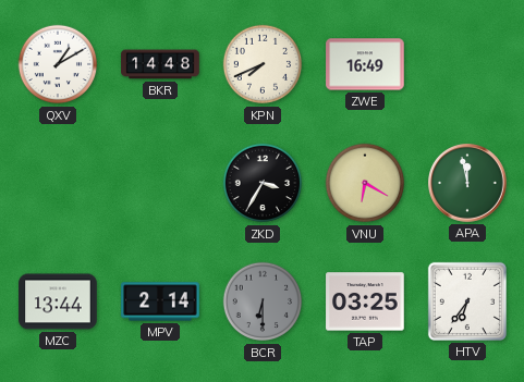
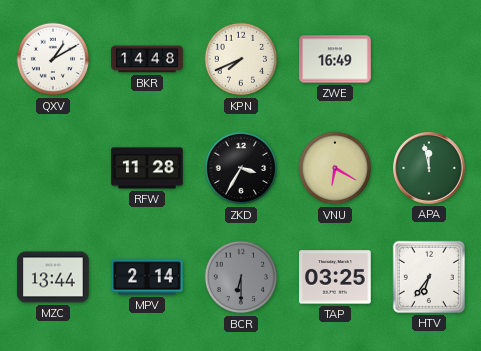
RFW: none -> 11:28 (147, 168)
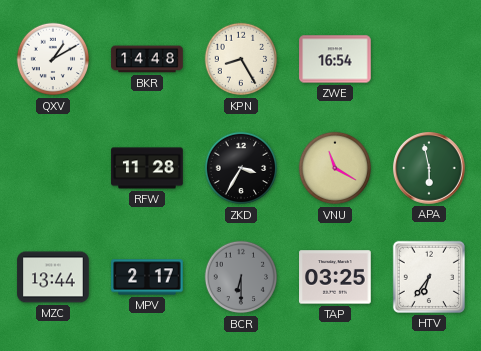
KPN: 7:41 -> 8:25 (241, 59)
ZWE: 16:49 -> 16:54 (335, 59)
VNU: 6:20 -> 11:20 (335, 168)
APA: 11:58 -> 5:58 (430, 169)
MPV: 2:14 -> 2:17 (147, 277)
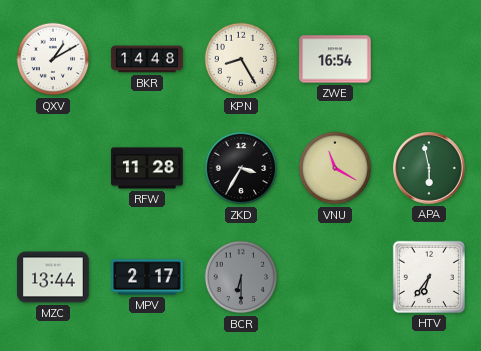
TAP: 03:25 -> none (335, 277)
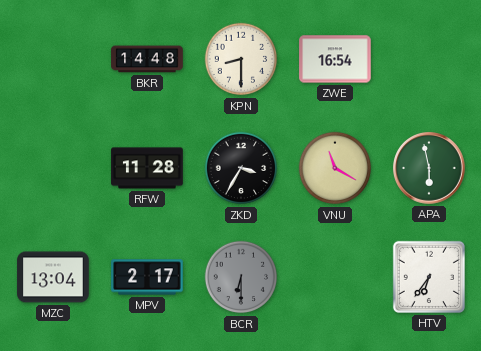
QXV: 1:10 -> none (53, 59)
KPN: 8:25 -> 8:30 (241, 59)
MZC: 13:44 -> 13:04 (53, 277)
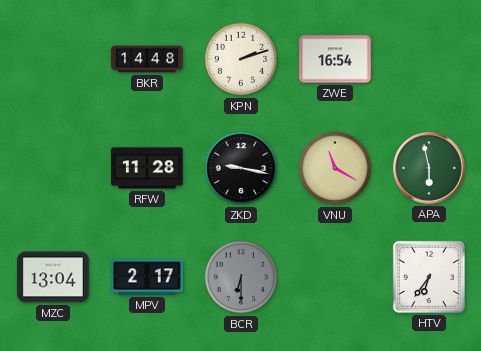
KPN: 8:30 -> 2:12 (241, 59)
ZKD: 3:35 -> 9:17 (241, 168)
